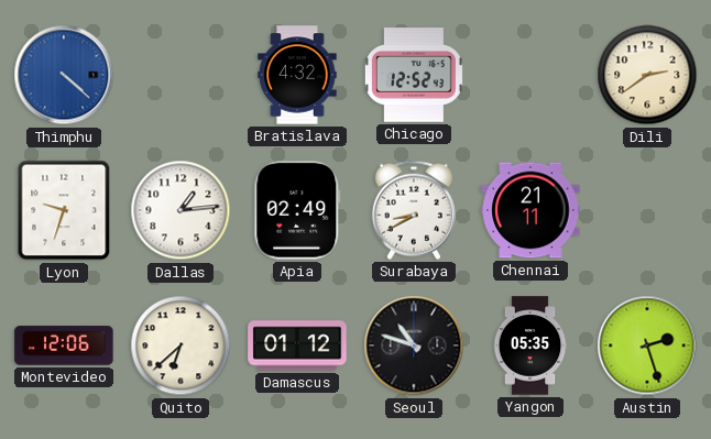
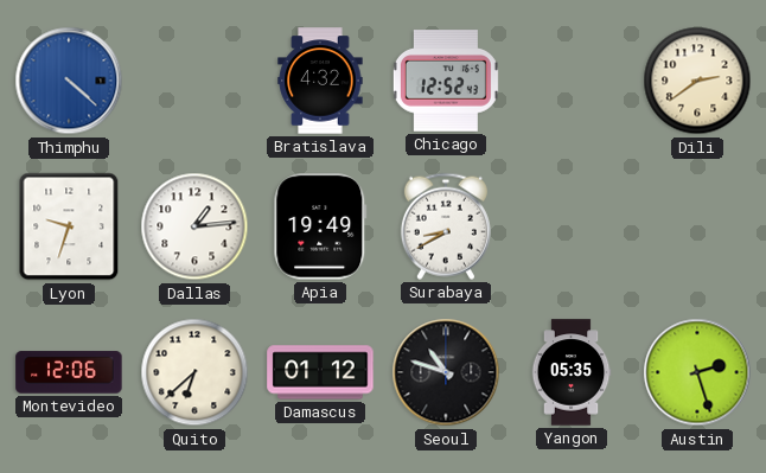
Apia: 02:49 -> 19:49 (320, 226)
Chennai: 21:11 -> none (530, 210)
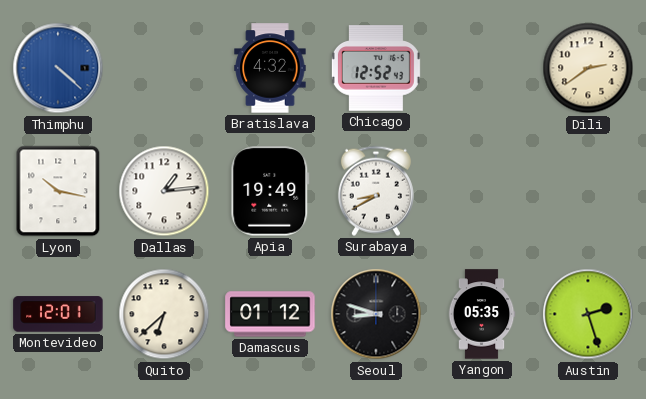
Lyon: 9:33 -> 10:17 (58, 191)
Montevideo: 12:06 -> 12:01 (58, 314)
Seoul: 10:48 -> 8:48 (376, 314)
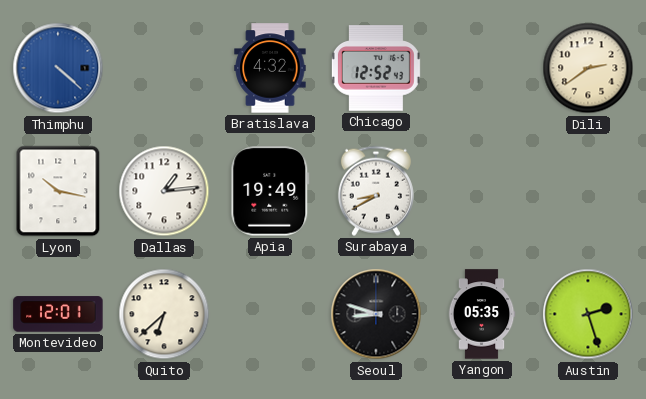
Damascus: 01:12 -> none (270, 314)
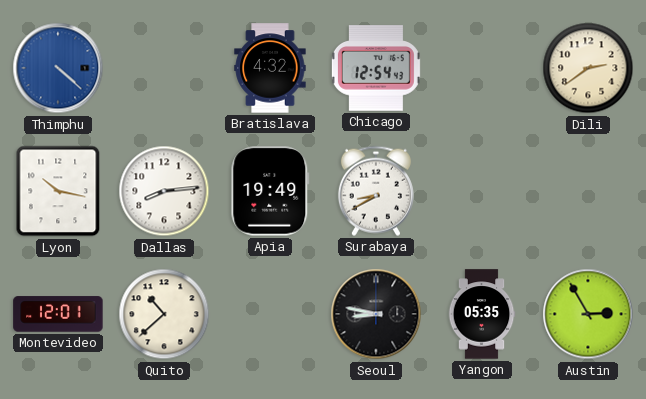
Chicago: 12:52 -> 12:54 (376, 68)
Dallas: 1:14 -> 8:14 (164, 191)
Quito: 6:38 -> 10:38 (164, 314)
Seoul: 8:48 -> 8:47 (376, 314)
Austin: 2:27 -> 2:55 (588, 314)
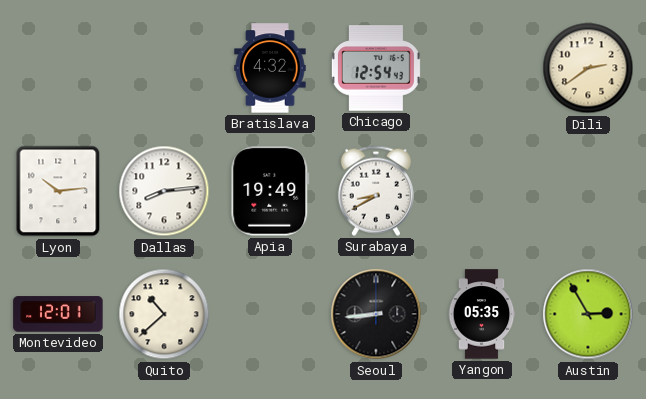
Thimphu: 4:22 -> none (58, 68)
Lyon: 10:17 -> 10:14 (58, 191)
Seoul: 8:47 -> 8:44 (376, 314)
